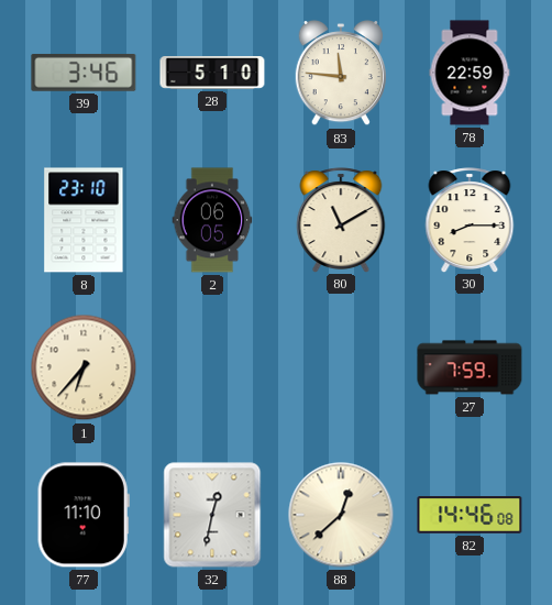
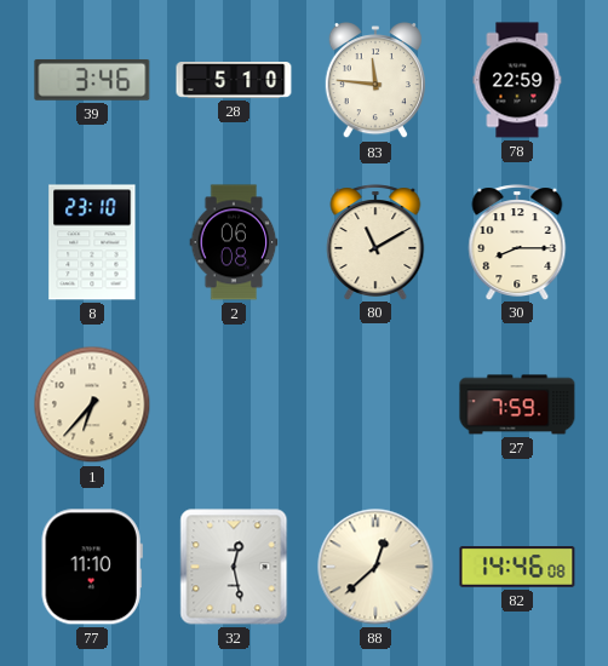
2: 06:05 -> 06:08 (234, 242)
32: 12:32 -> 12:28 (234, 567)
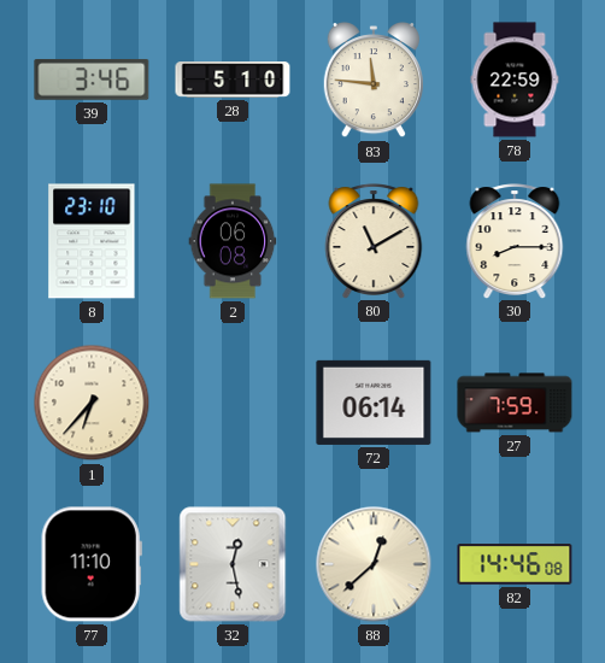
72: none -> 06:14 (374, 403)
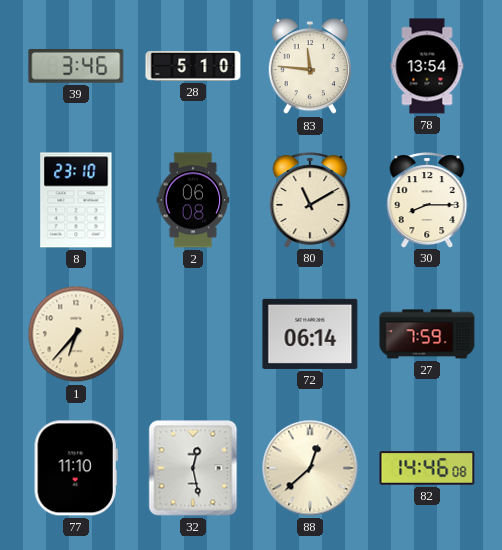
78: 22:59 -> 13:54 (427, 66)
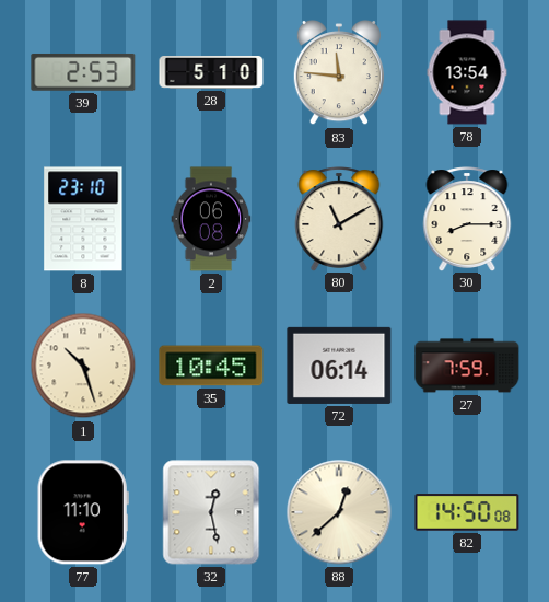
39: 3:46 -> 2:53 (83, 72)
1: 6:37 -> 10:27 (83, 366)
35: none -> 10:45 (211, 366)
82: 14:46 -> 14:50 (467, 513)
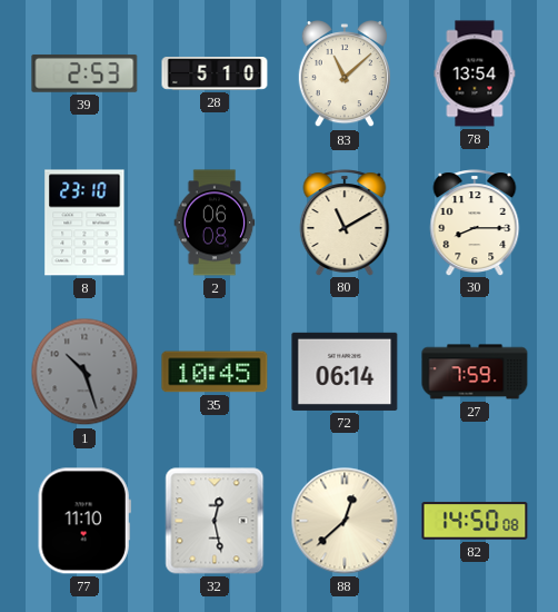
83: 11:46 -> 11:08 (343, 75)
1 dial: cream -> grey (84, 372)
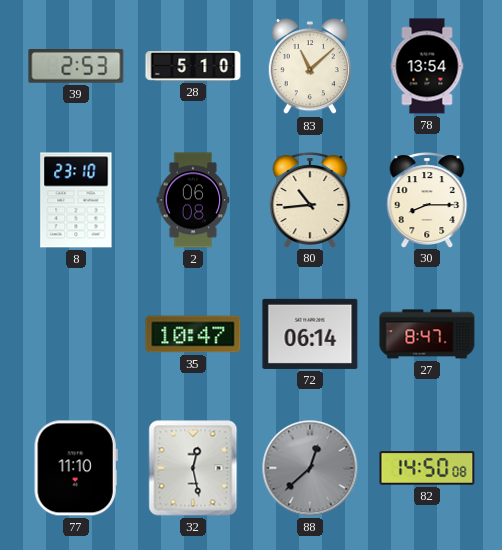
80: 11:10 -> 10:44 (310, 200)
1: 10:27 -> none (84, 372)
35: 10:45 -> 10:47 (193, 334)
27: 7:59 -> 8:47 (427, 334)
88 dial: cream -> grey (310, 468)
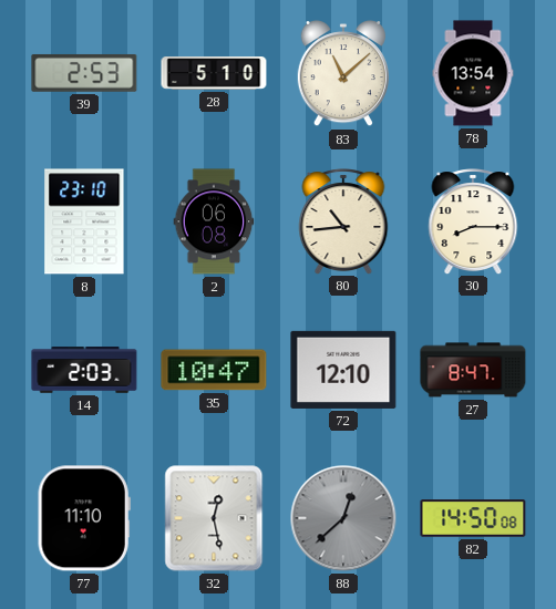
14: none -> 2:03 (84, 370)
72: 06:14 -> 12:10 (343, 370)
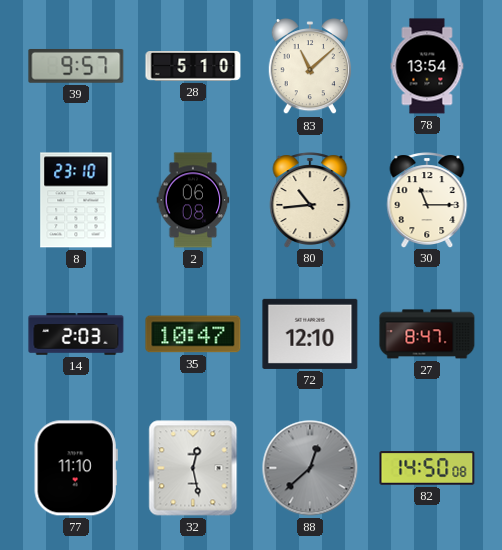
39: 2:53 -> 9:57 (76, 66)
30: 8:15 -> 11:15 (427, 200)
